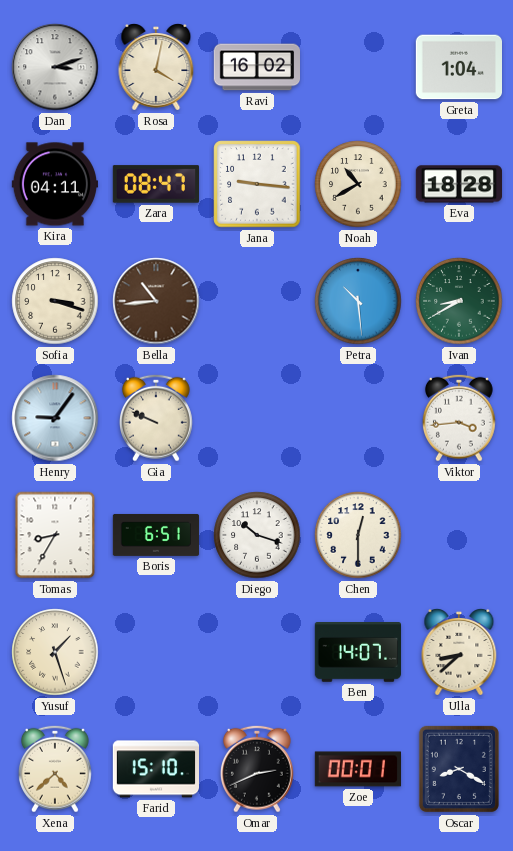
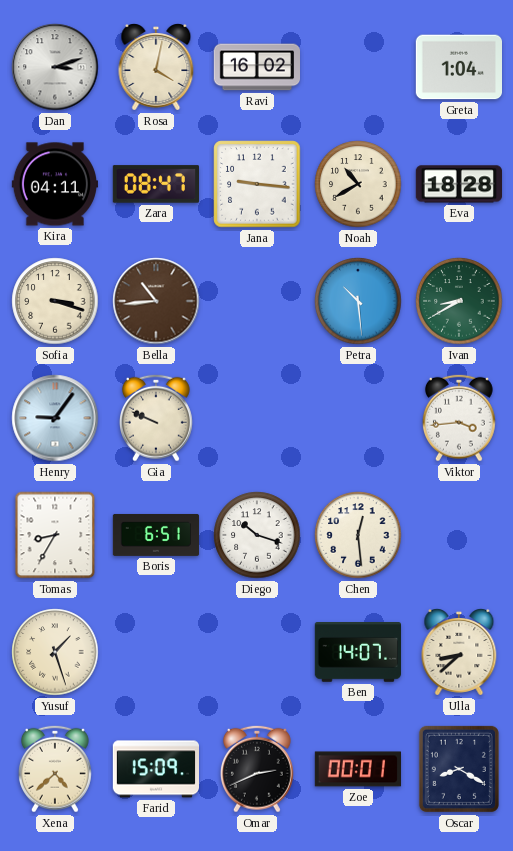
Chen: 12:30 -> 12:29 (358, 535)
Farid: 15:10 -> 15:09 (155, 769)
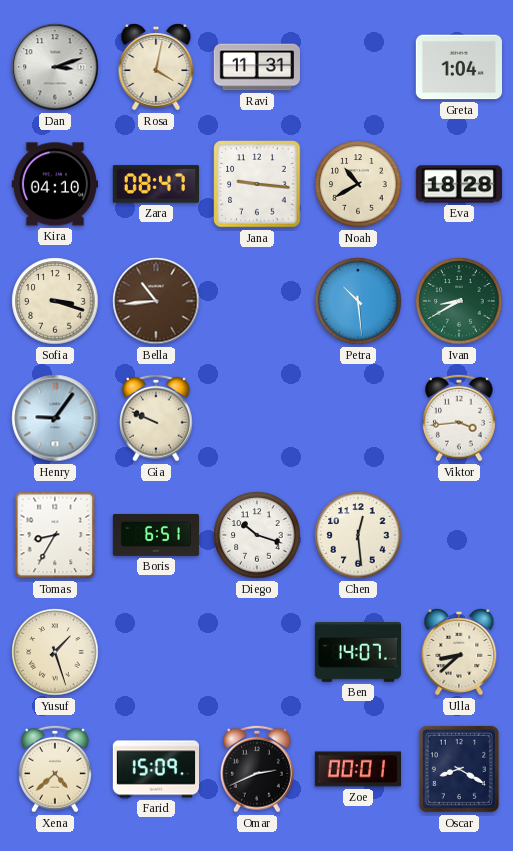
Ravi: 16:02 -> 11:31 (256, 67)
Kira: 04:11 -> 04:10 (54, 184)
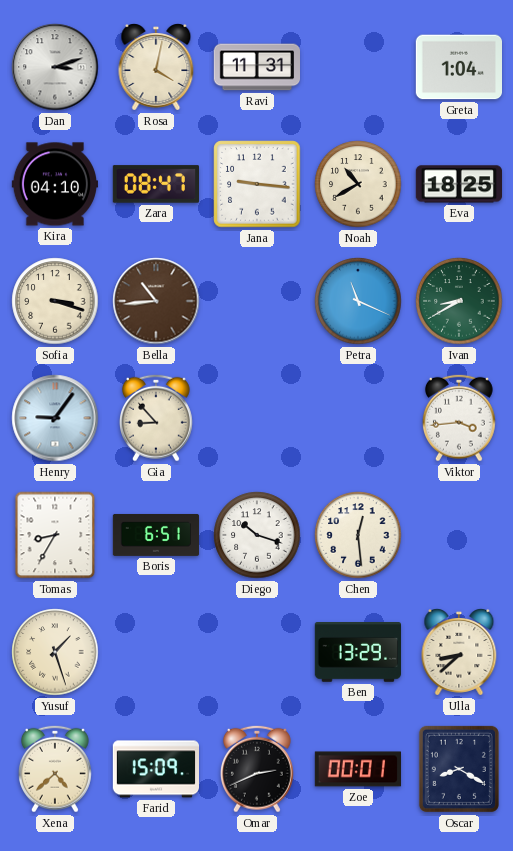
Eva: 18:28 -> 18:25 (458, 184)
Petra: 10:29 -> 11:19 (358, 301)
Gia: 9:49 -> 8:53 (156, 418)
Ben: 14:07 -> 13:29 (357, 653)
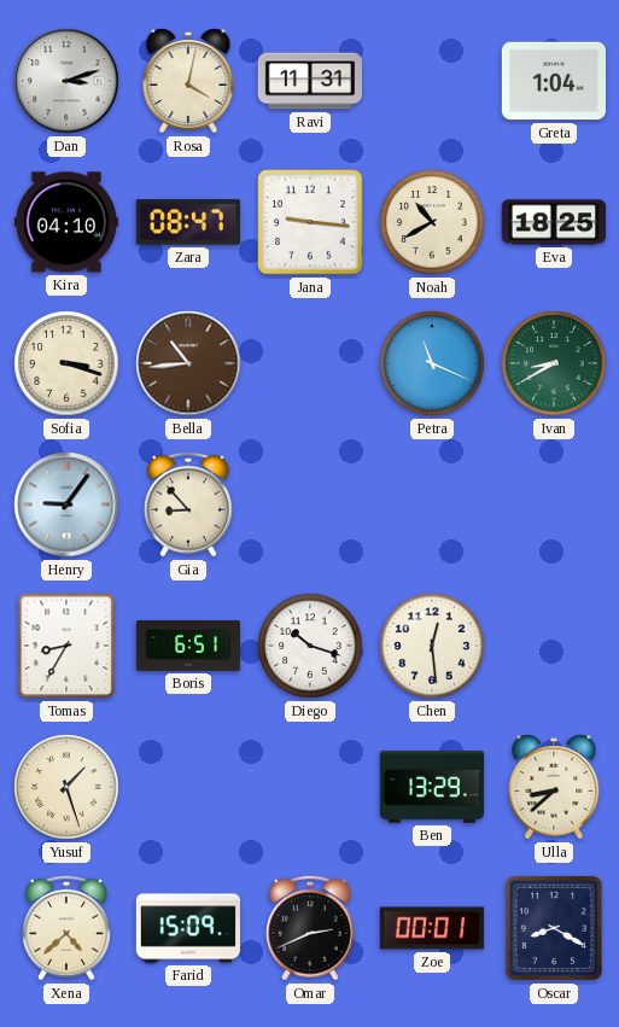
Viktor: 3:44 -> none (459, 418)
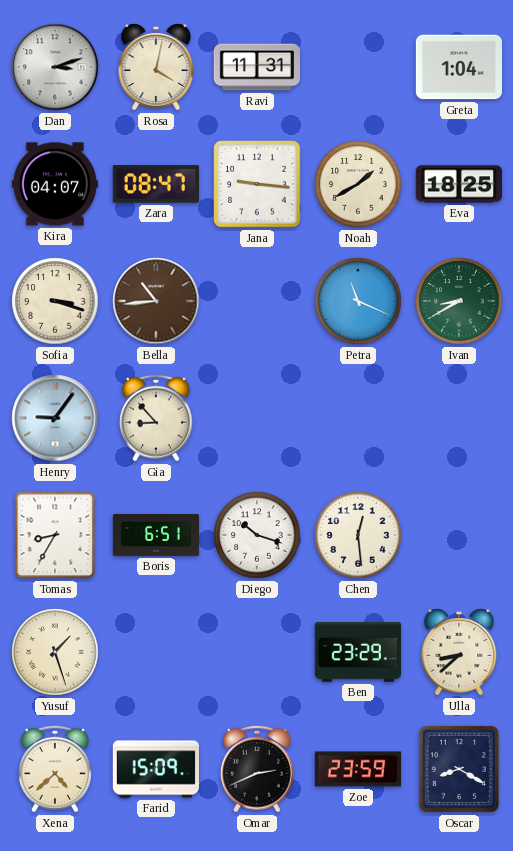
Kira: 04:10 -> 04:07 (54, 184)
Noah: 10:40 -> 1:40 (358, 184)
Ben: 13:29 -> 23:29 (357, 653)
Zoe: 00:01 -> 23:59 (357, 769)
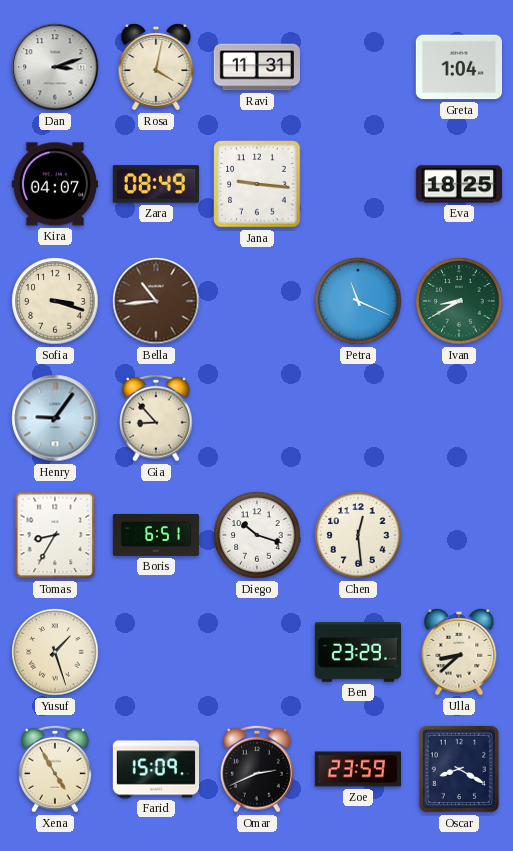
Zara: 08:47 -> 08:49 (155, 184)
Noah: 1:40 -> none (358, 184)
Xena: 4:38 -> 4:55 (55, 769)
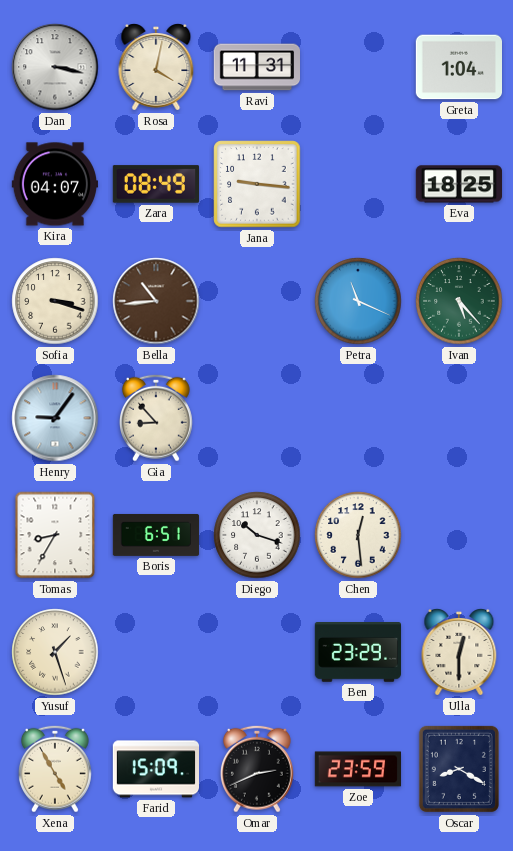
Dan: 3:12 -> 3:17 (55, 67)
Ivan: 8:40 -> 5:23 (459, 301)
Ulla: 8:38 -> 12:30 (459, 652)
